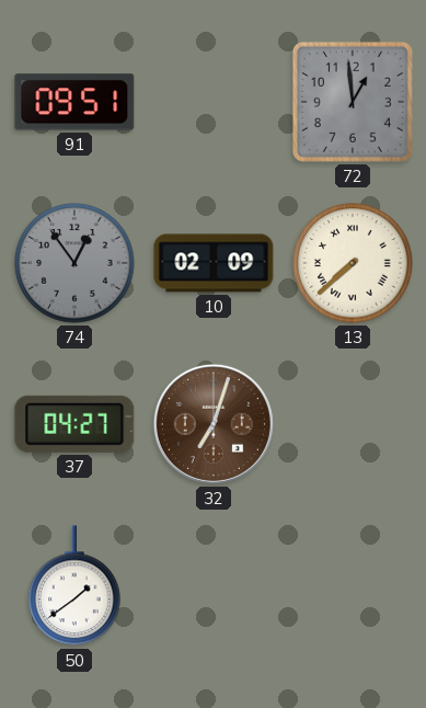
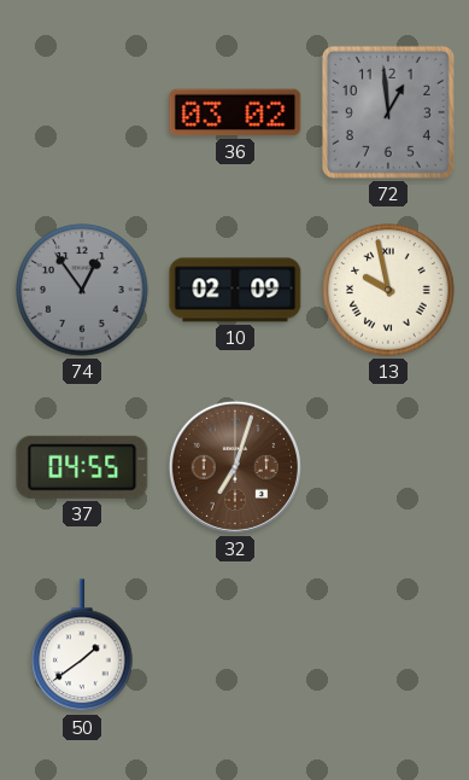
91: 09:51 -> none (74, 102)
36: none -> 03:02 (235, 112)
13: 7:38 -> 9:58 (388, 290)
37: 04:27 -> 04:55 (82, 467)
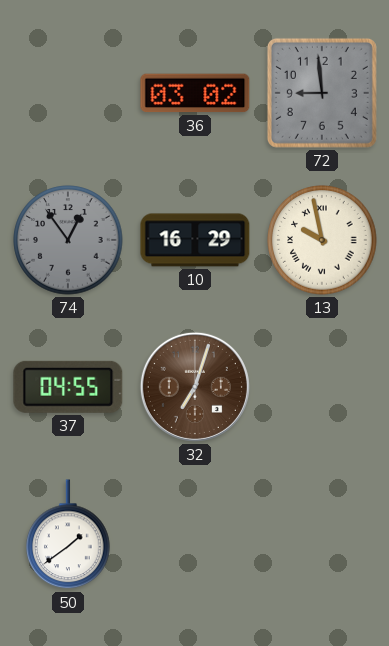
72: 12:59 -> 8:59 (322, 93)
10: 02:09 -> 16:29 (195, 240)
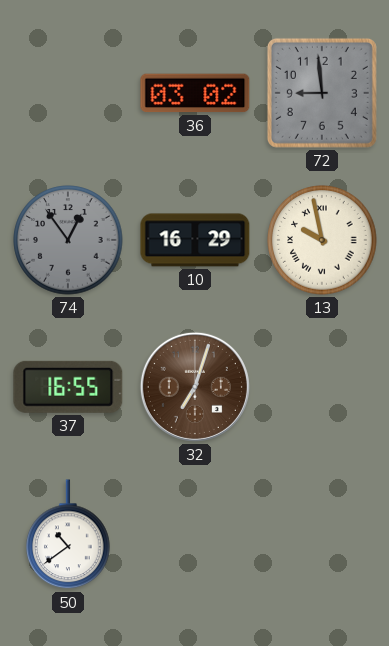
37: 04:55 -> 16:55 (68, 387)
50: 1:39 -> 10:39 (68, 535)
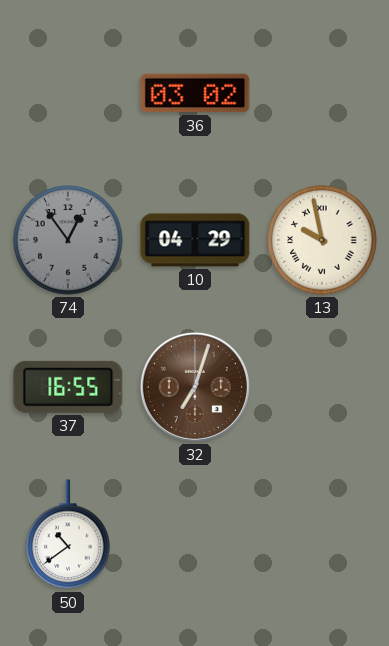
72: 8:59 -> none (322, 93)
10: 16:29 -> 04:29 (195, 240)
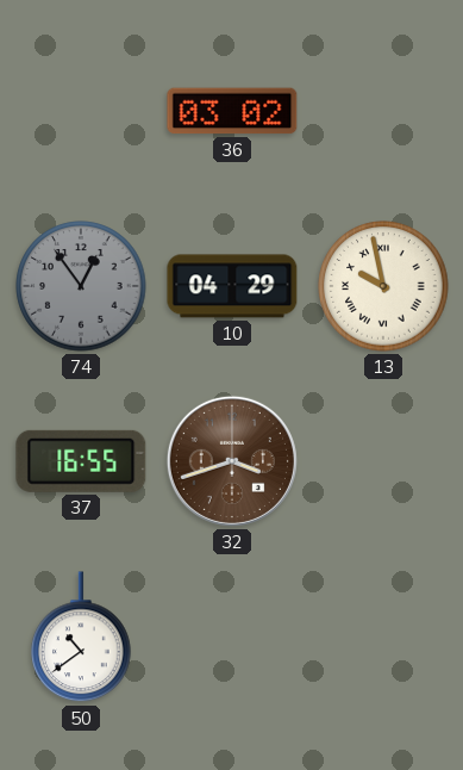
32: 7:03 -> 3:42 (232, 461)
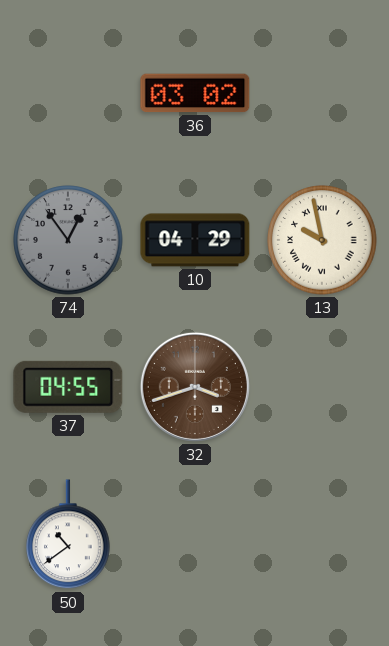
37: 16:55 -> 04:55 (68, 387)
